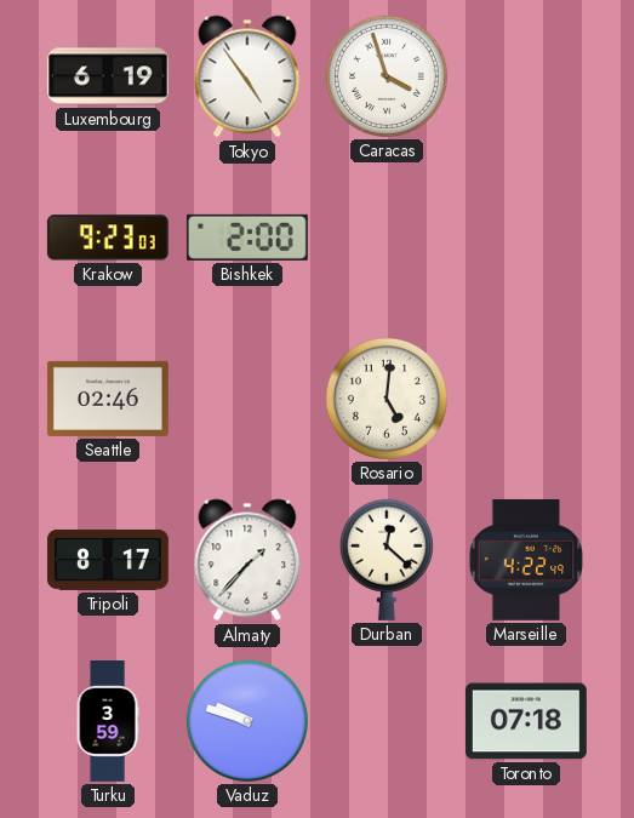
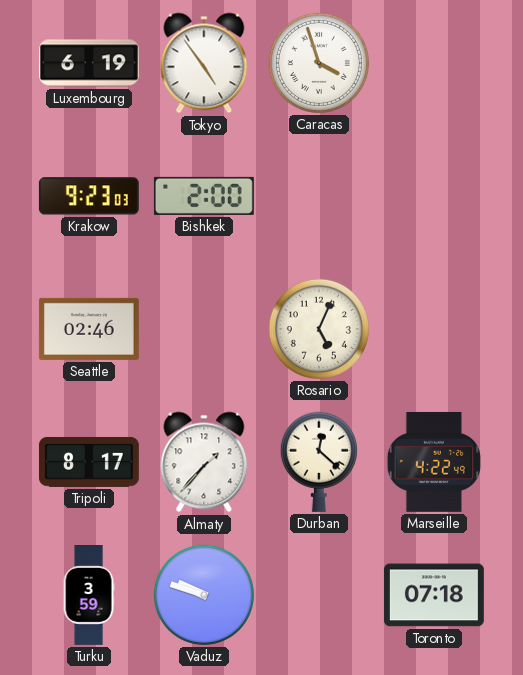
Rosario: 5:01 -> 5:04 (319, 329)
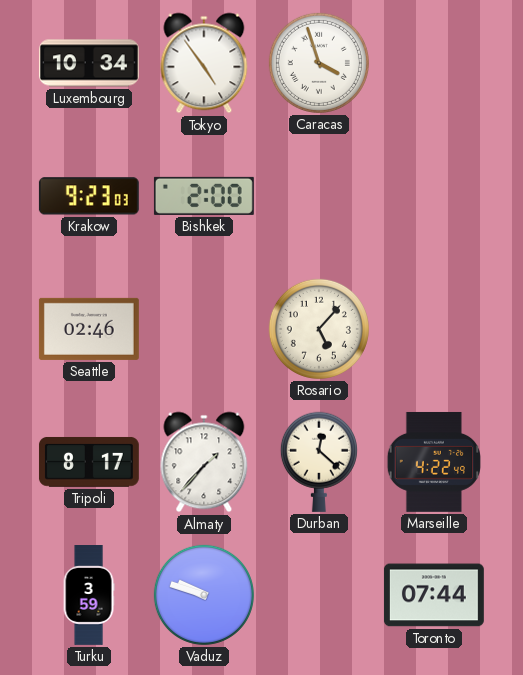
Luxembourg: 6:19 -> 10:34 (89, 63)
Rosario: 5:04 -> 5:07 (319, 329)
Toronto: 07:18 -> 07:44 (434, 595)
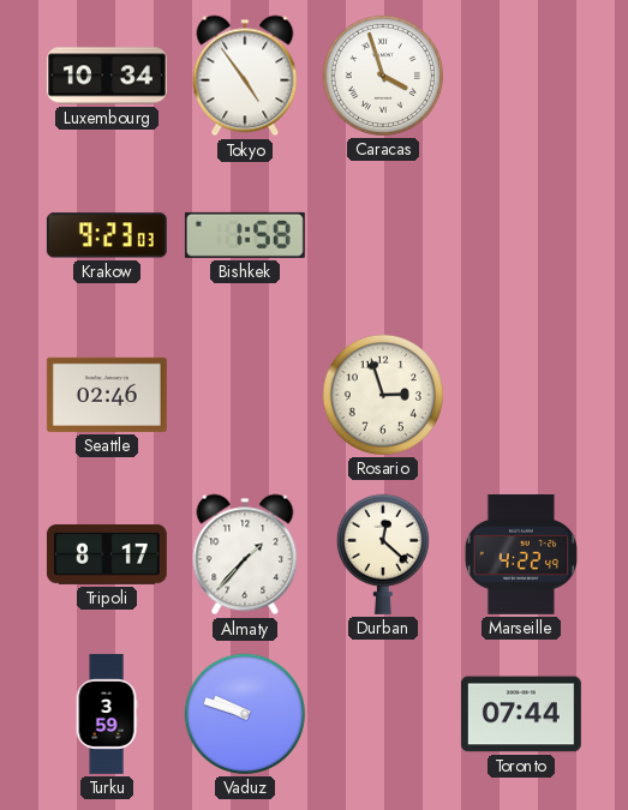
Bishkek: 2:00 -> 1:58 (245, 235)
Rosario: 5:07 -> 2:57 (383, 395)
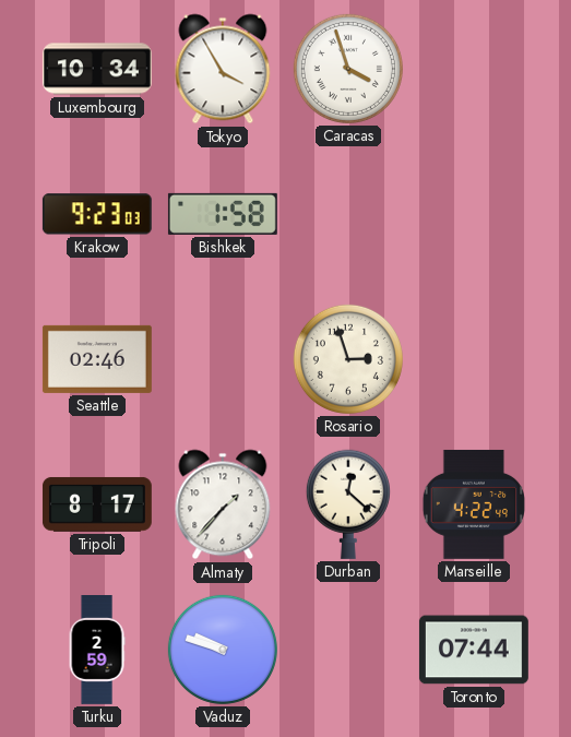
Tokyo: 4:54 -> 3:55 (223, 69)
Turku: 3:59 -> 2:59 (97, 651)
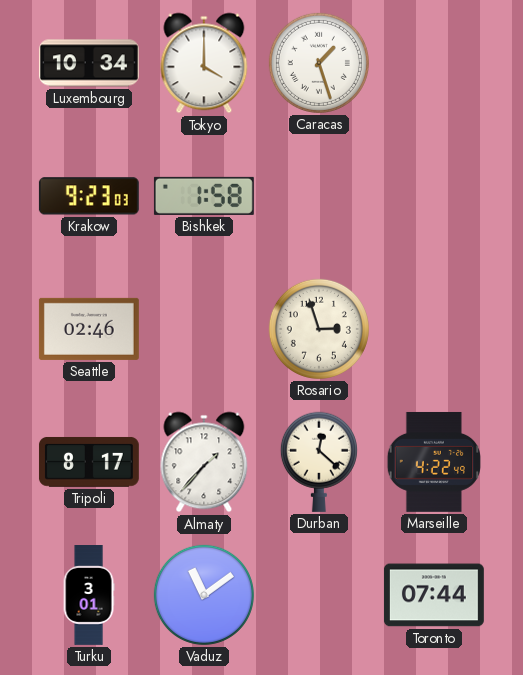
Tokyo: 3:55 -> 4:00 (204, 63)
Caracas: 3:57 -> 1:27 (319, 63)
Turku: 2:59 -> 3:01 (89, 596)
Vaduz: 9:48 -> 11:09 (204, 595)
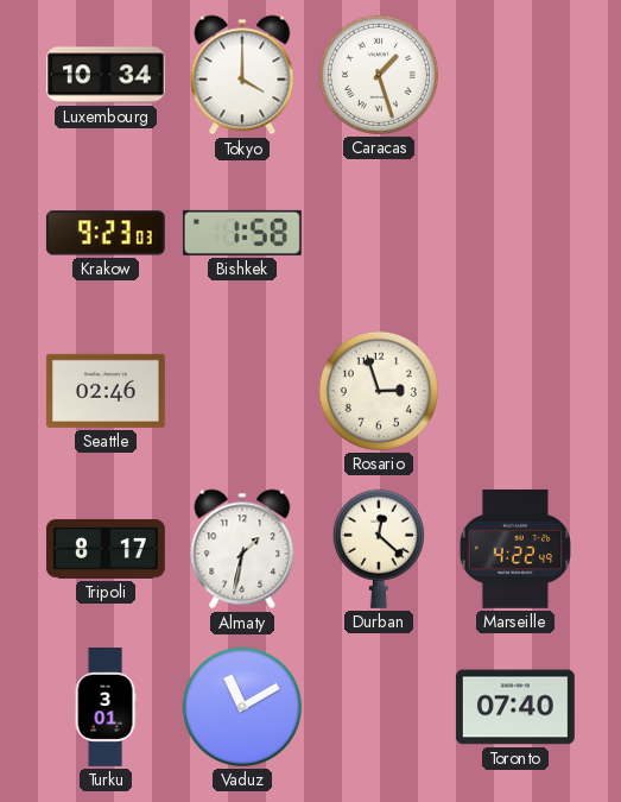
Almaty: 1:37 -> 1:32 (242, 549)
Vaduz: 11:09 -> 11:10 (242, 707)
Toronto: 07:44 -> 07:40 (515, 707)
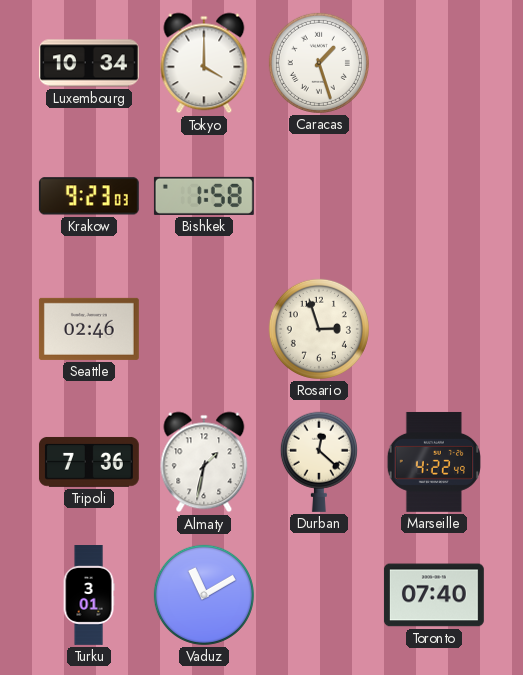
Tripoli: 8:17 -> 7:36 (89, 462)
